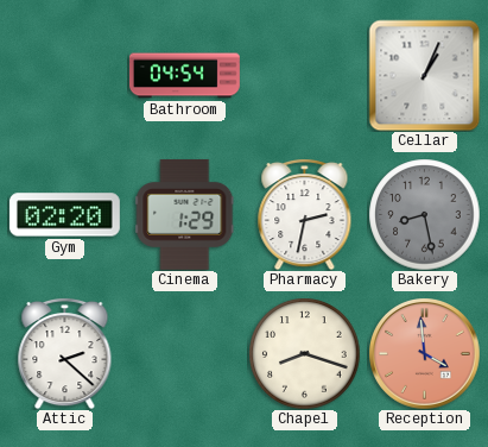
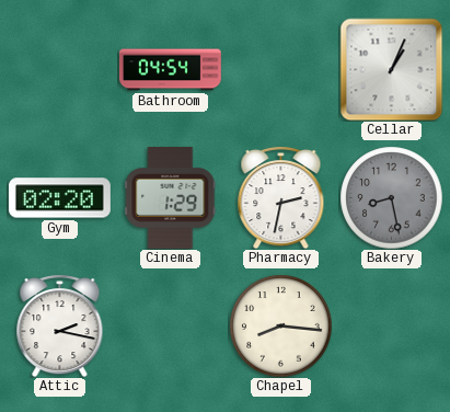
Attic: 2:22 -> 2:17 (60, 325)
Chapel: 8:18 -> 8:16 (280, 325)
Reception: 3:59 -> none (424, 353)
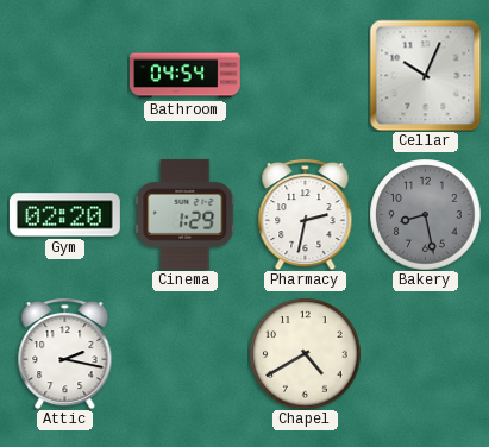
Cellar: 1:04 -> 10:04 (425, 75)
Chapel: 8:16 -> 4:40 (305, 353)
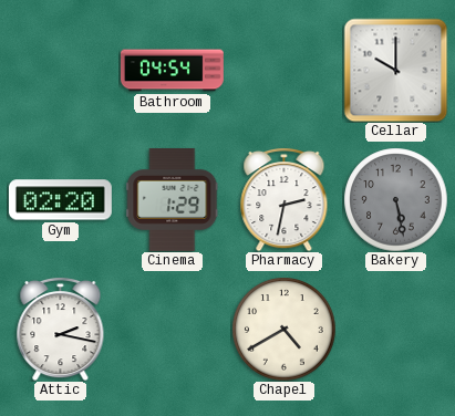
Cellar: 10:04 -> 10:00 (395, 70)
Bakery: 8:28 -> 5:28 (395, 199)
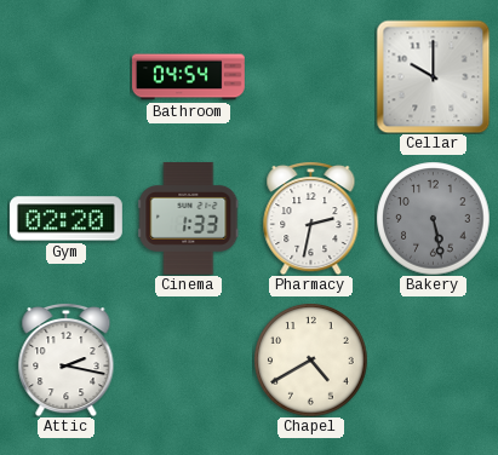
Cinema: 1:29 -> 1:33 (189, 218)
